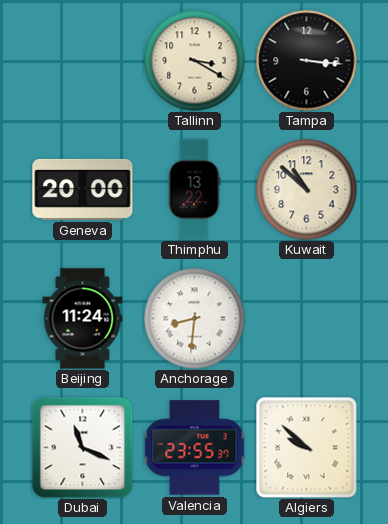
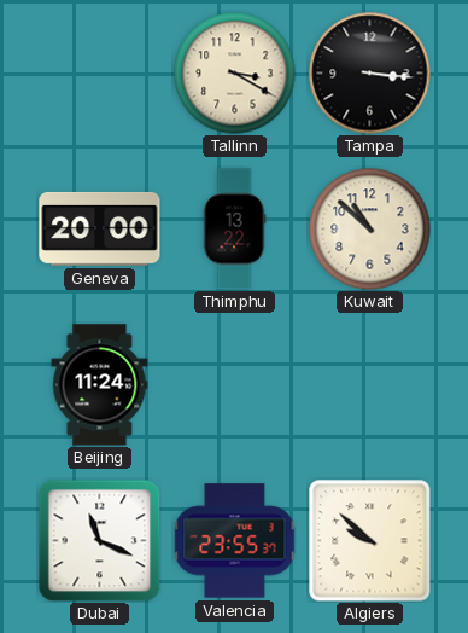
Anchorage: 8:31 -> none (195, 319)
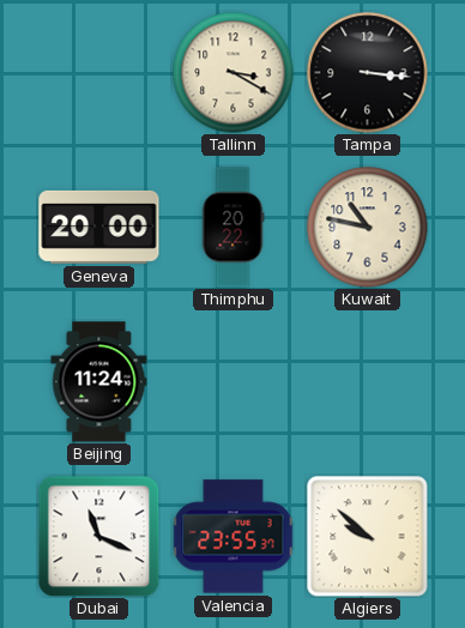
Thimphu: 13:22 -> 20:22 (232, 228)
Kuwait: 10:52 -> 10:47 (368, 228)
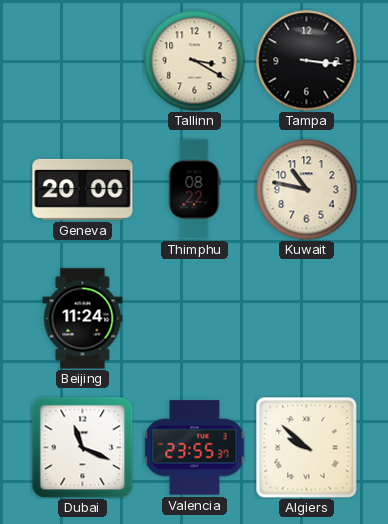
Thimphu: 20:22 -> 08:22 (194, 190)
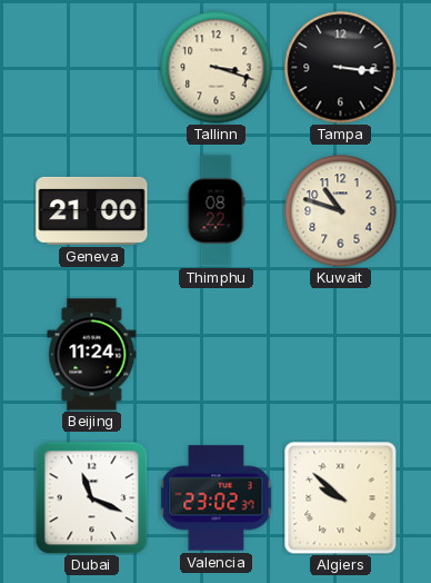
Tallinn: 3:20 -> 3:18 (217, 68)
Geneva: 20:00 -> 21:00 (92, 210)
Kuwait: 10:47 -> 10:48 (341, 211)
Valencia: 23:55 -> 23:02 (217, 498)
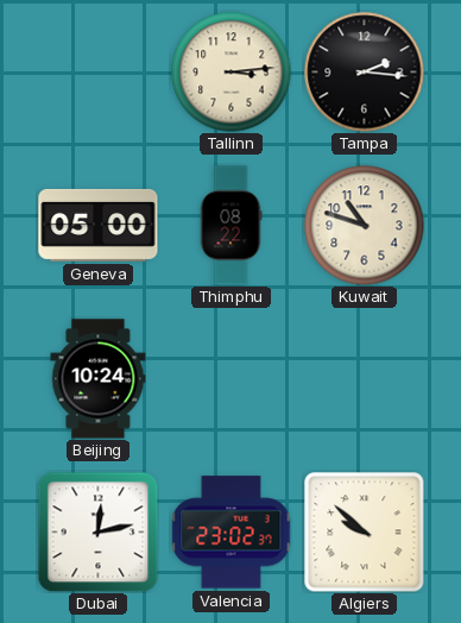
Tallinn: 3:18 -> 3:14 (232, 73)
Tampa: 3:16 -> 2:16 (365, 73)
Geneva: 21:00 -> 05:00 (99, 225)
Beijing: 11:24 -> 10:24 (99, 379)
Dubai: 11:19 -> 12:13 (97, 531)
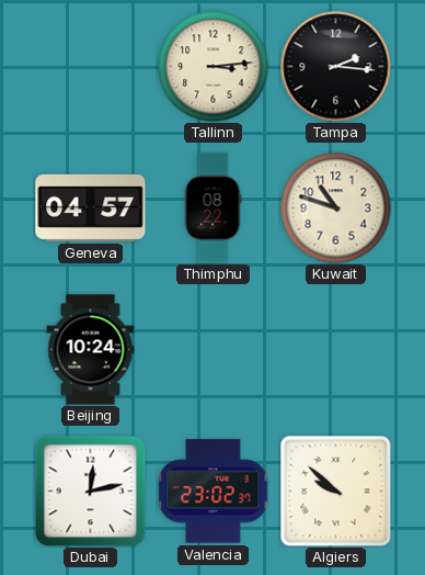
Geneva: 05:00 -> 04:57 (91, 207)
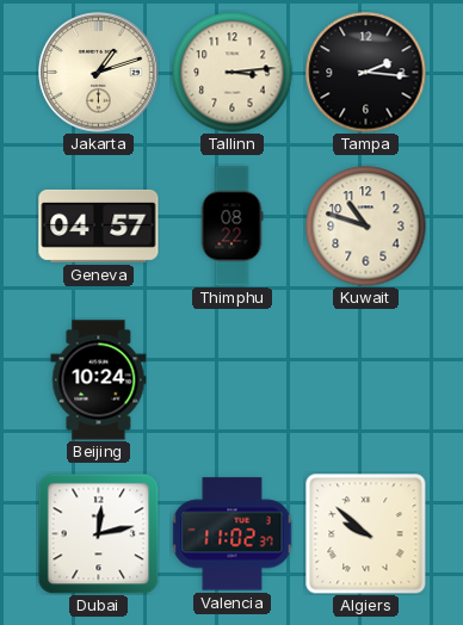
Jakarta: none -> 1:12 (99, 73)
Valencia: 23:02 -> 11:02 (233, 534)
